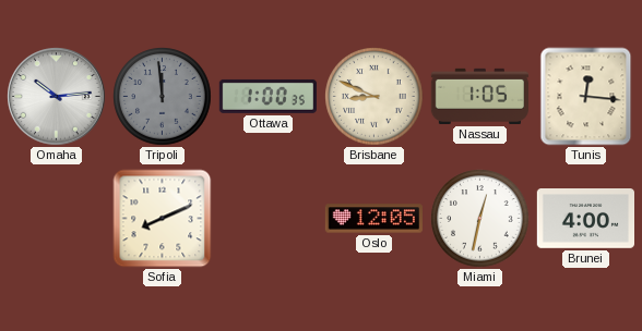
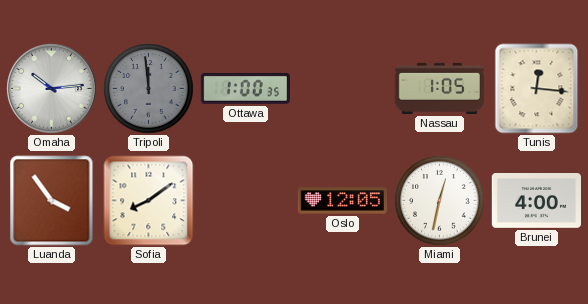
Brisbane: 8:49 -> none (374, 97)
Luanda: none -> 3:54 (52, 201)
Sofia: 8:11 -> 8:09 (149, 201)
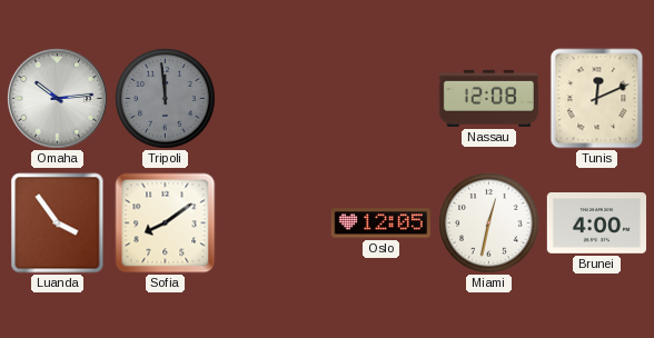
Ottawa: 1:00 -> none (245, 88)
Nassau: 1:05 -> 12:08 (488, 98)
Tunis: 12:16 -> 12:11 (597, 99)
